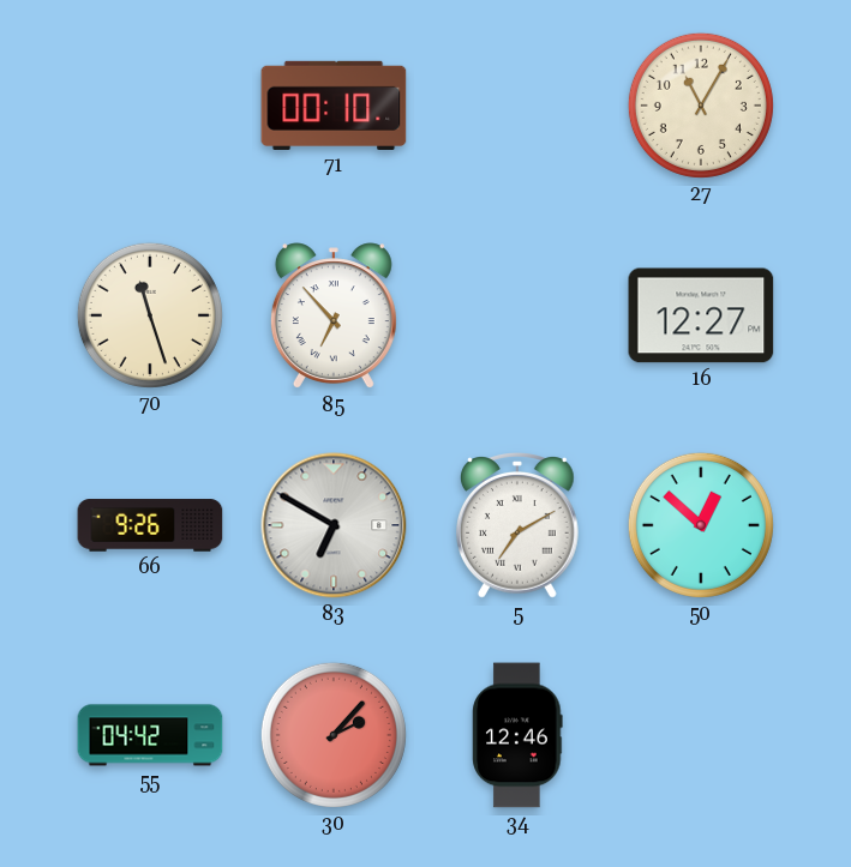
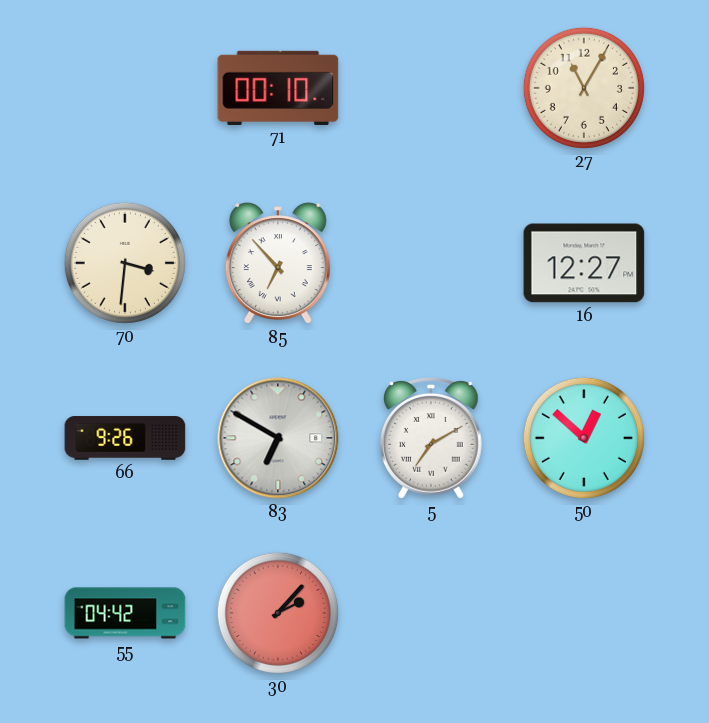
70: 11:27 -> 3:31 (125, 263)
34: 12:46 -> none (517, 735)
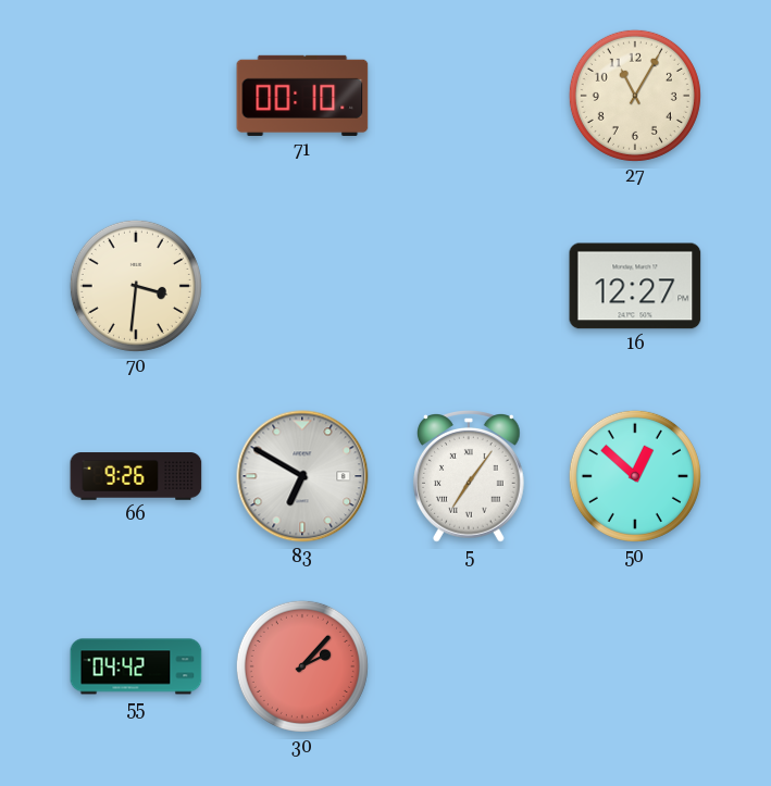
85: 6:53 -> none (278, 264)
5: 7:10 -> 7:06 (470, 477)
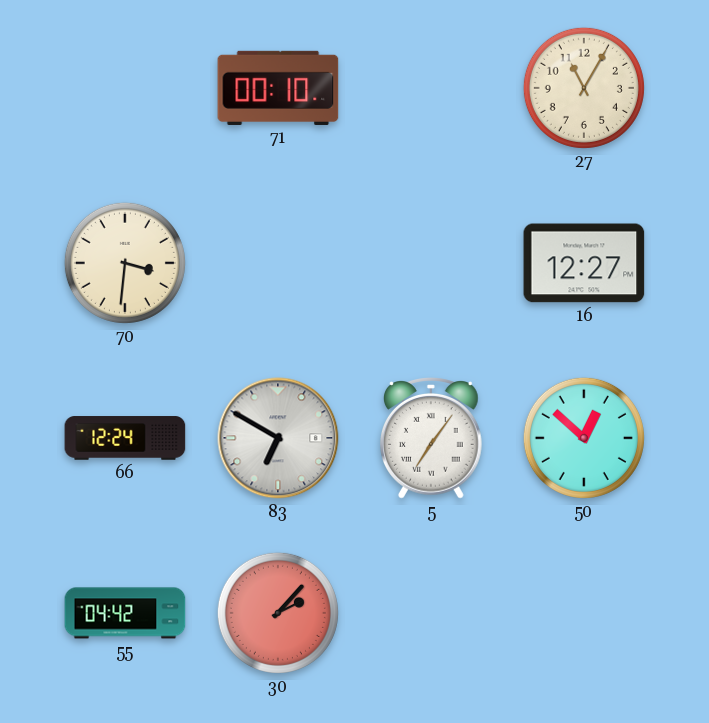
66: 9:26 -> 12:24 (125, 438)
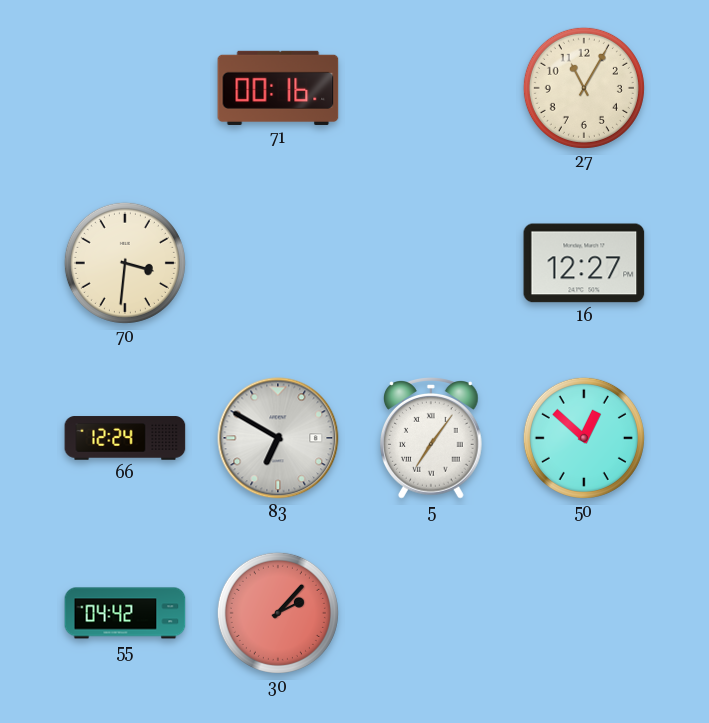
71: 00:10 -> 00:16 (278, 88)
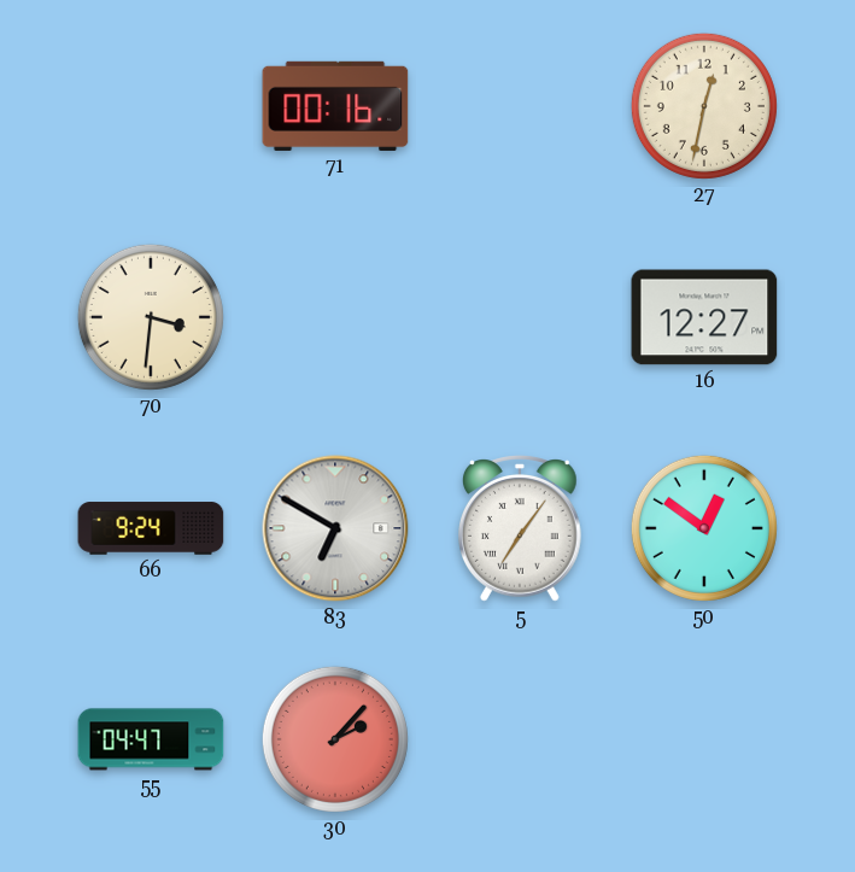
27: 11:05 -> 12:32 (704, 106)
66: 12:24 -> 9:24 (151, 528)
50: 12:52 -> 12:51 (704, 528)
55: 04:42 -> 04:47 (151, 739)
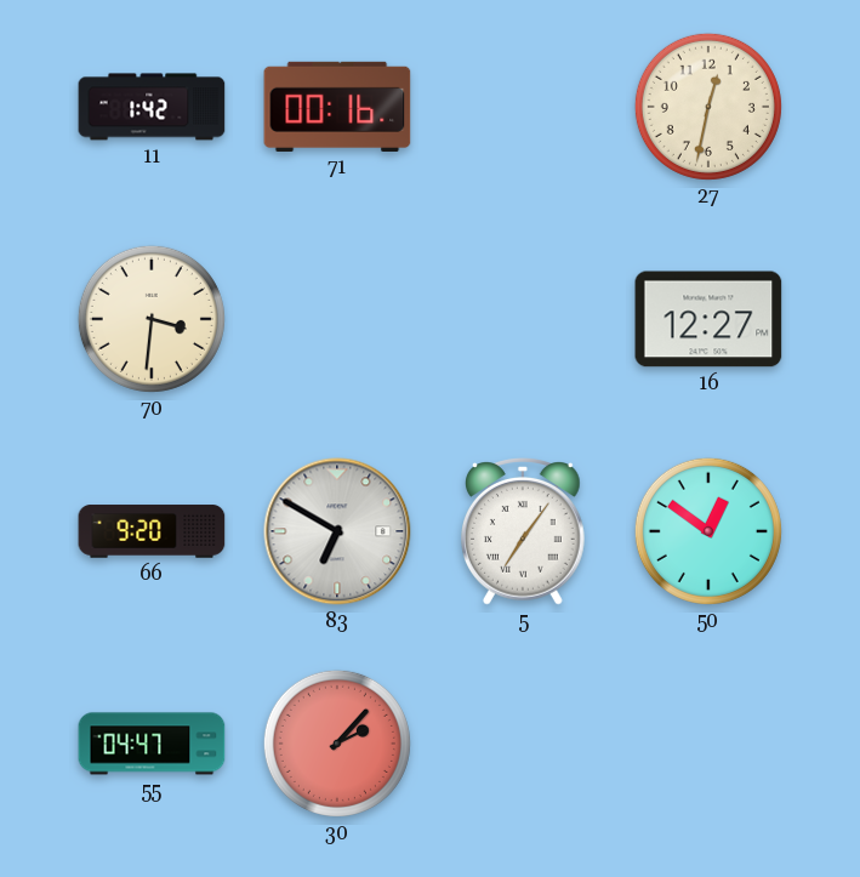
11: none -> 1:42 (152, 107)
66: 9:24 -> 9:20 (152, 531)
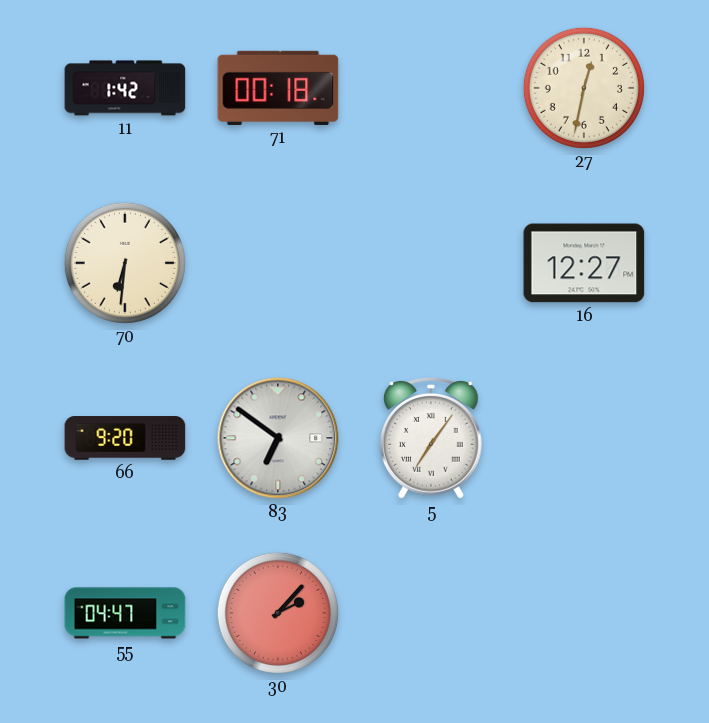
71: 00:16 -> 00:18 (278, 88)
70: 3:31 -> 6:31 (125, 263)
83: 6:50 -> 6:51 (278, 438)
50: 12:51 -> none (708, 531)
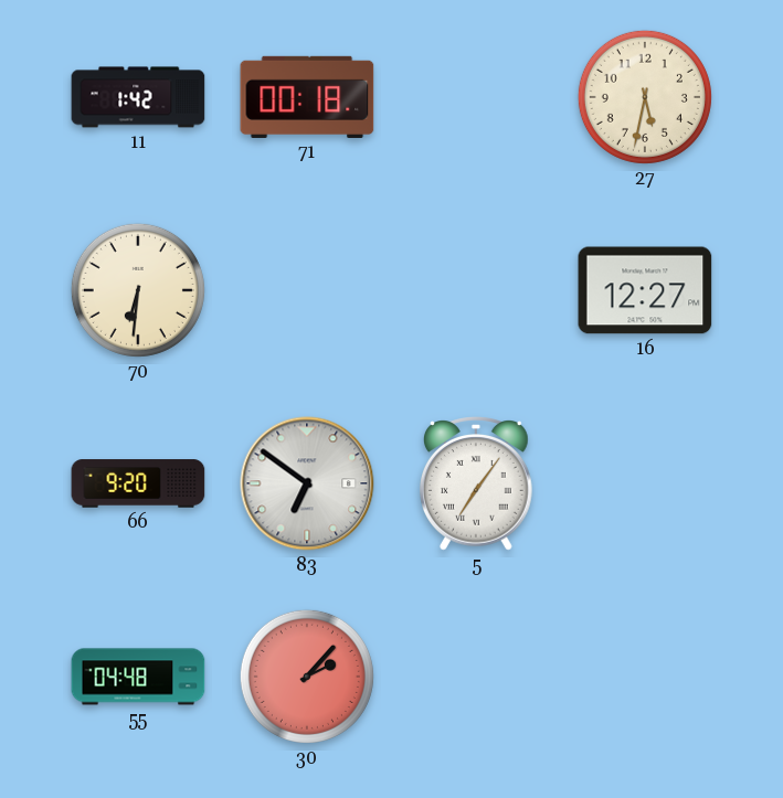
27: 12:32 -> 5:32 (645, 97)
55: 04:47 -> 04:48 (138, 677)
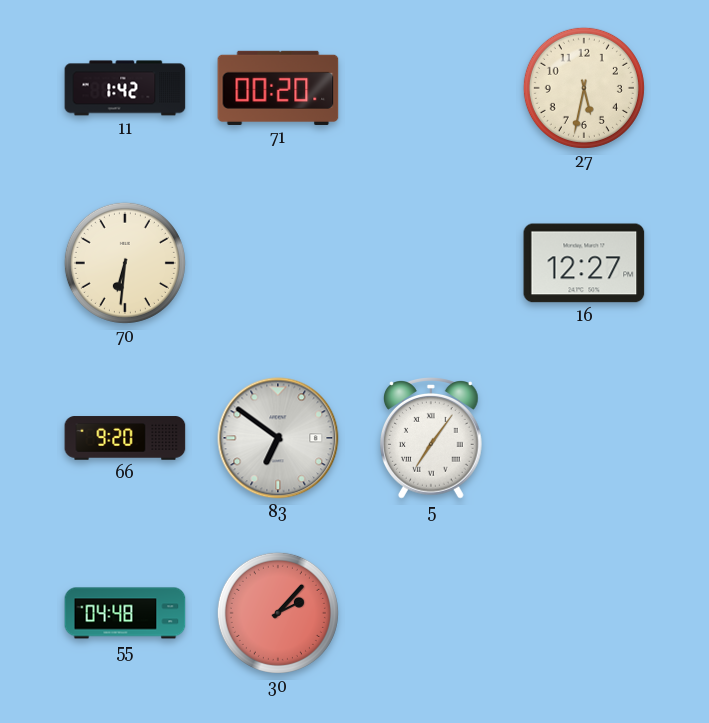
71: 00:18 -> 00:20 (278, 88)
